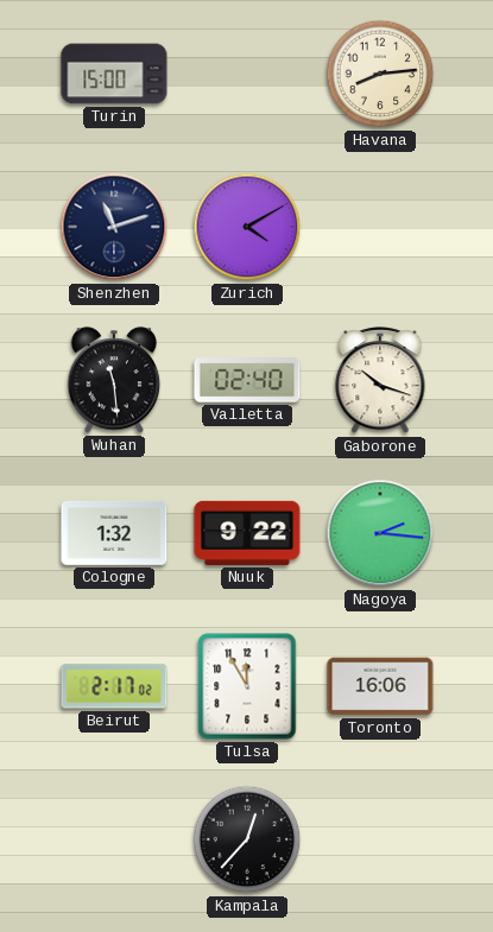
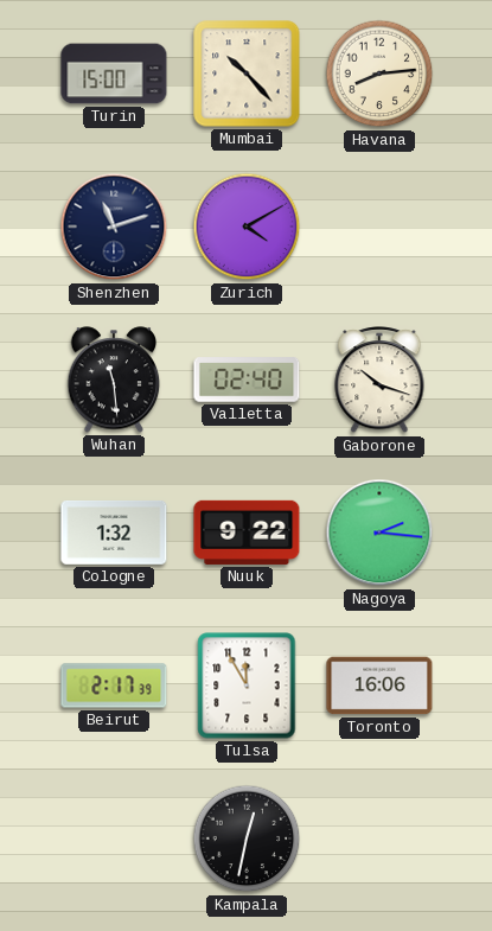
Mumbai: none -> 10:23 (247, 74)
Beirut: 2:17:02 -> 2:17:39 (114, 686)
Kampala: 12:37 -> 12:32 (247, 838)
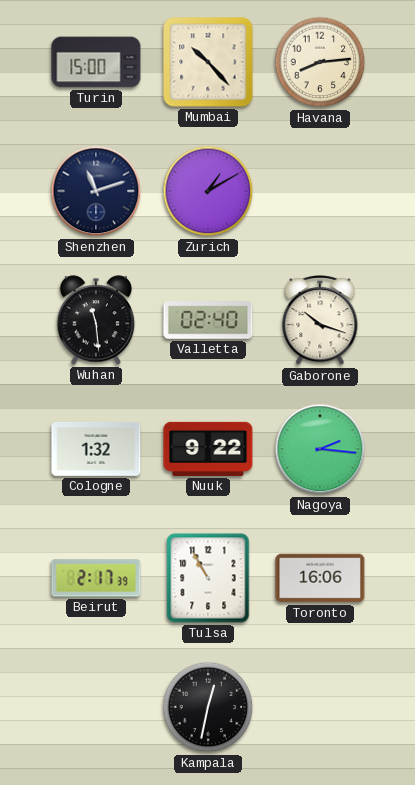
Zurich: 4:10 -> 1:10 (208, 191)
Tulsa: 11:55 -> 10:55 (208, 578)
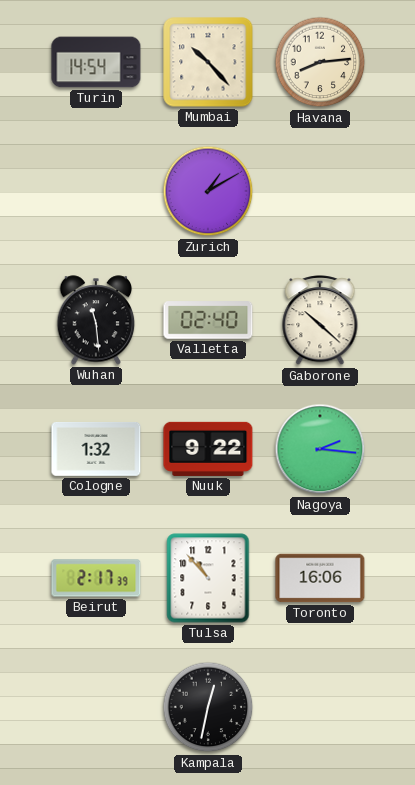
Turin: 15:00 -> 14:54 (96, 62)
Shenzhen: 11:12 -> none (96, 191)
Gaborone: 10:18 -> 10:22 (320, 321)
Tulsa: 10:55 -> 10:53 (208, 578)
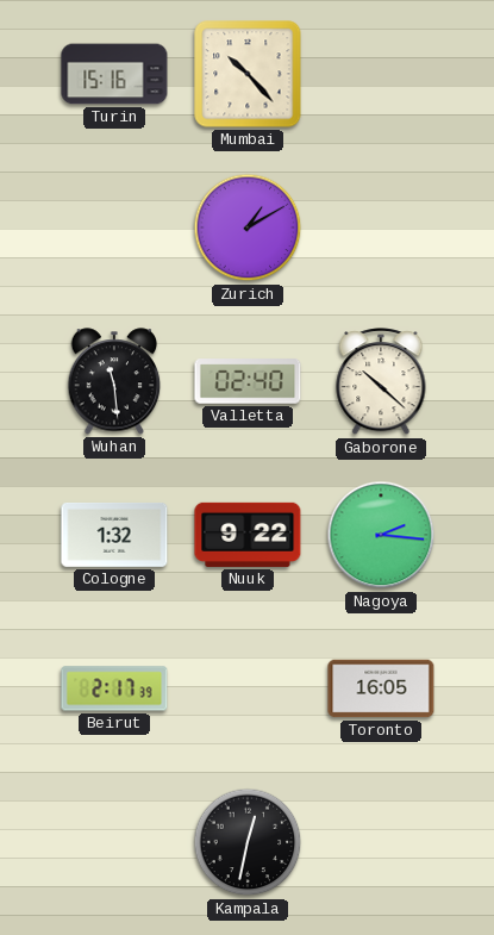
Turin: 14:54 -> 15:16 (114, 74)
Havana: 8:14 -> none (320, 62)
Tulsa: 10:53 -> none (208, 578)
Toronto: 16:06 -> 16:05 (381, 688)
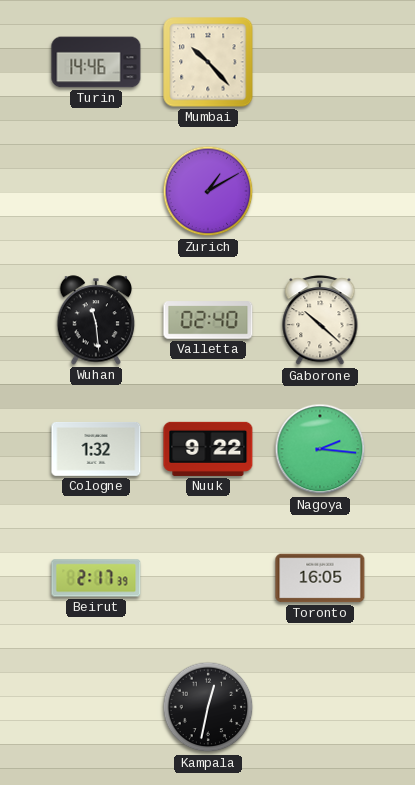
Turin: 15:16 -> 14:46 (96, 62)
